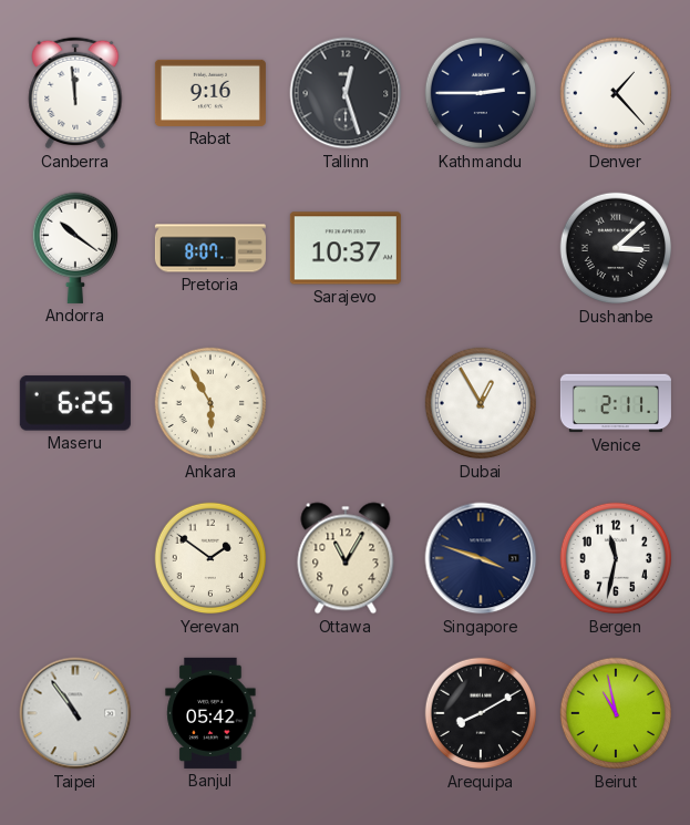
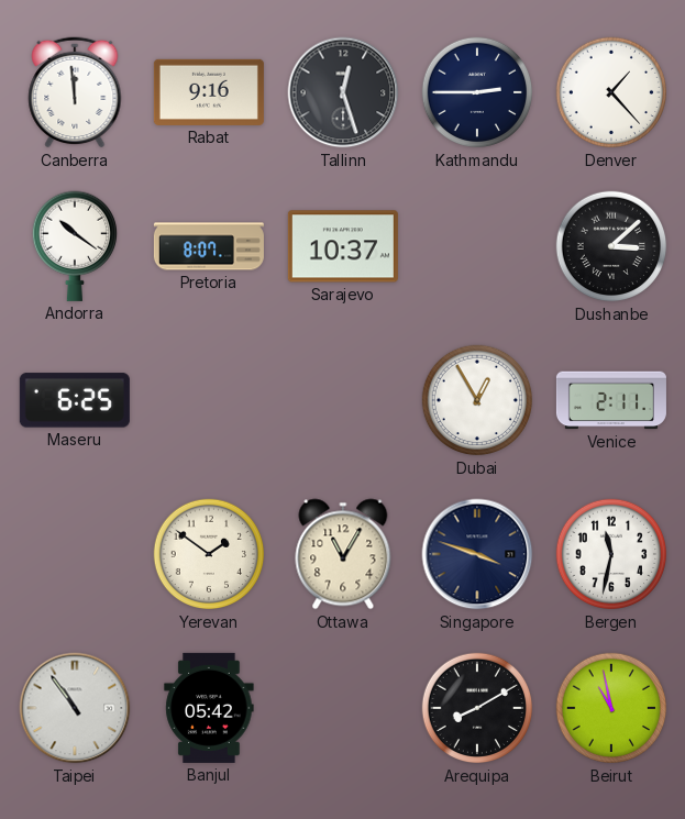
Ankara: 5:55 -> none (210, 403)
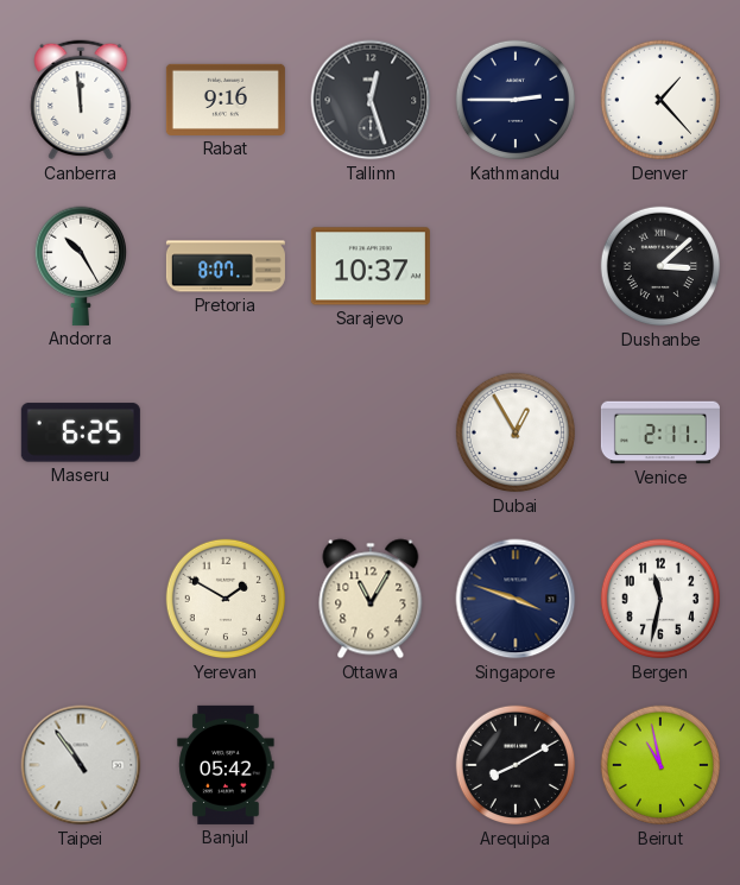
Andorra: 10:21 -> 10:25 (80, 266)
Yerevan: 1:51 -> 1:50 (226, 599)
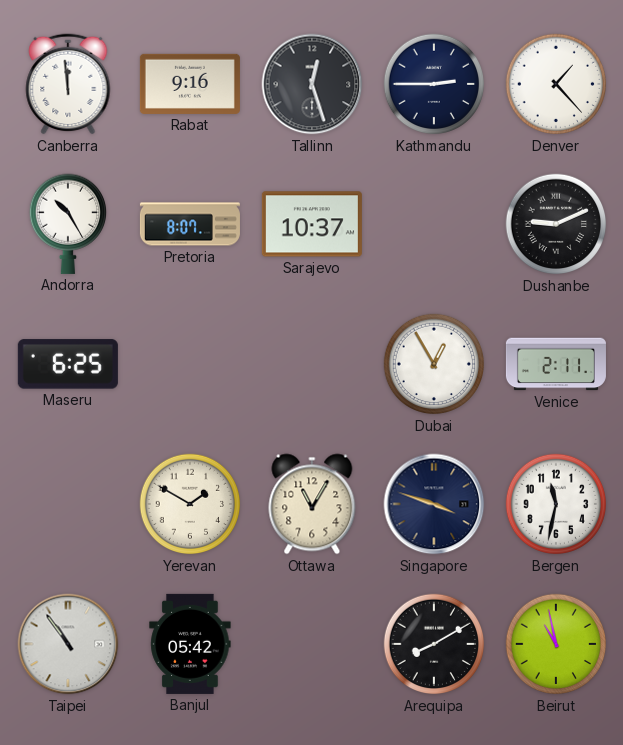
Dushanbe: 3:08 -> 9:11 (556, 224)
